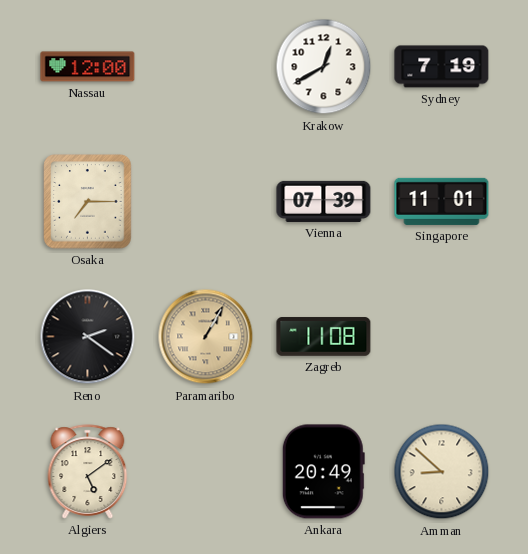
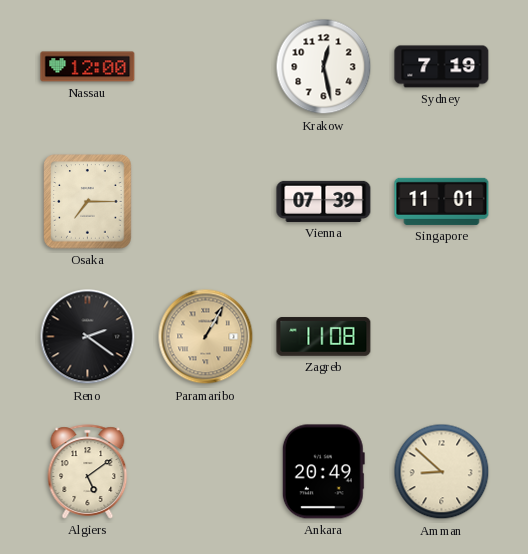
Krakow: 12:40 -> 12:28 (324, 67)
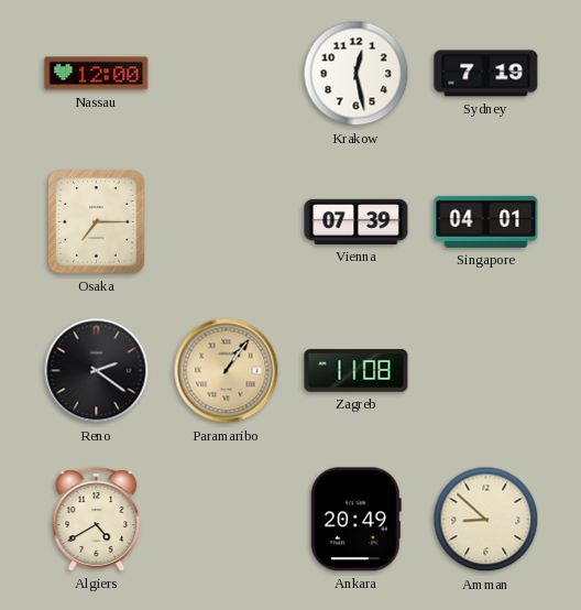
Singapore: 11:01 -> 04:01 (486, 221)
Paramaribo: 1:05 -> 1:06 (227, 371)
Algiers: 5:09 -> 4:40 (97, 520)
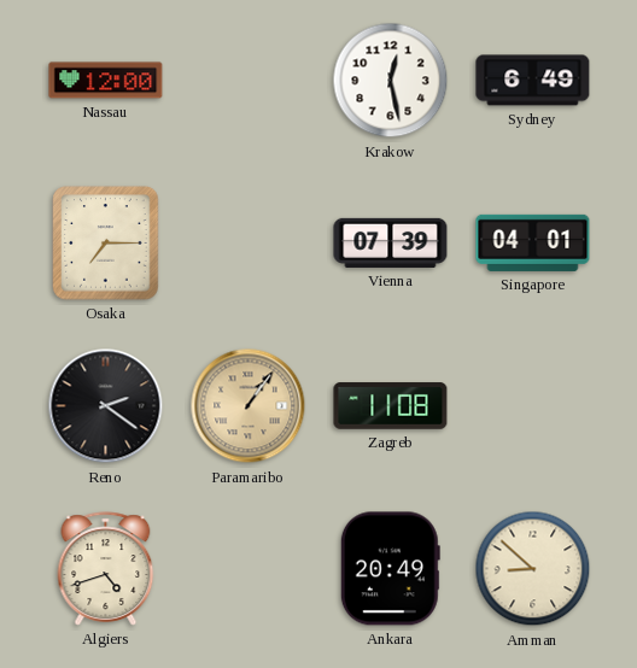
Sydney: 7:19 -> 6:49 (533, 81)
Algiers: 4:40 -> 4:42 (106, 569)
